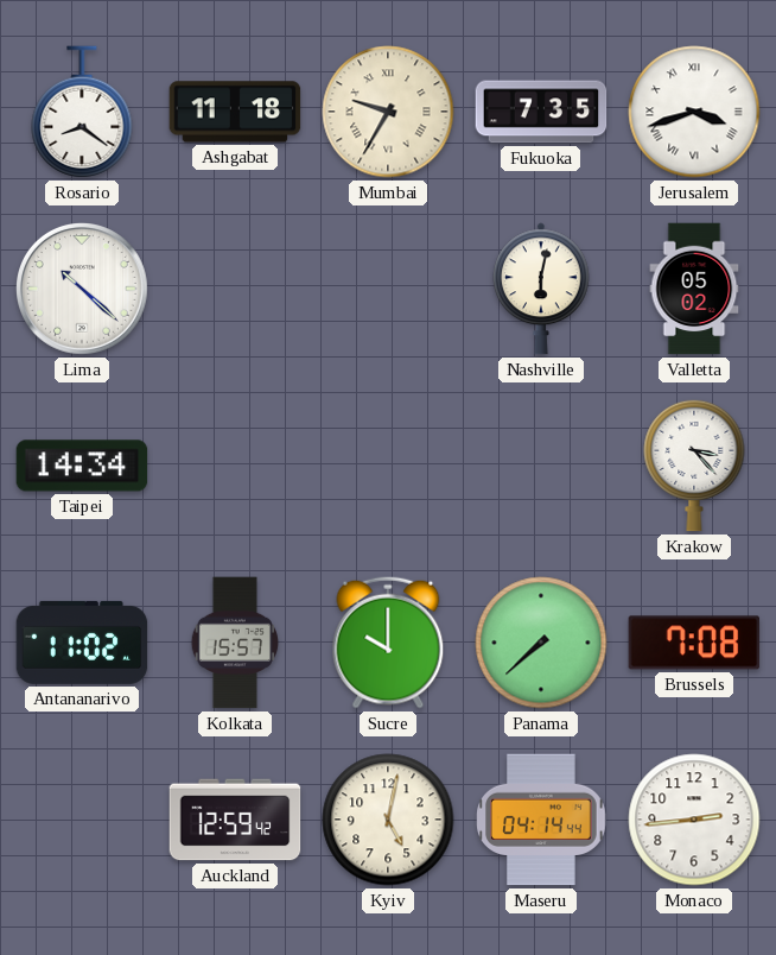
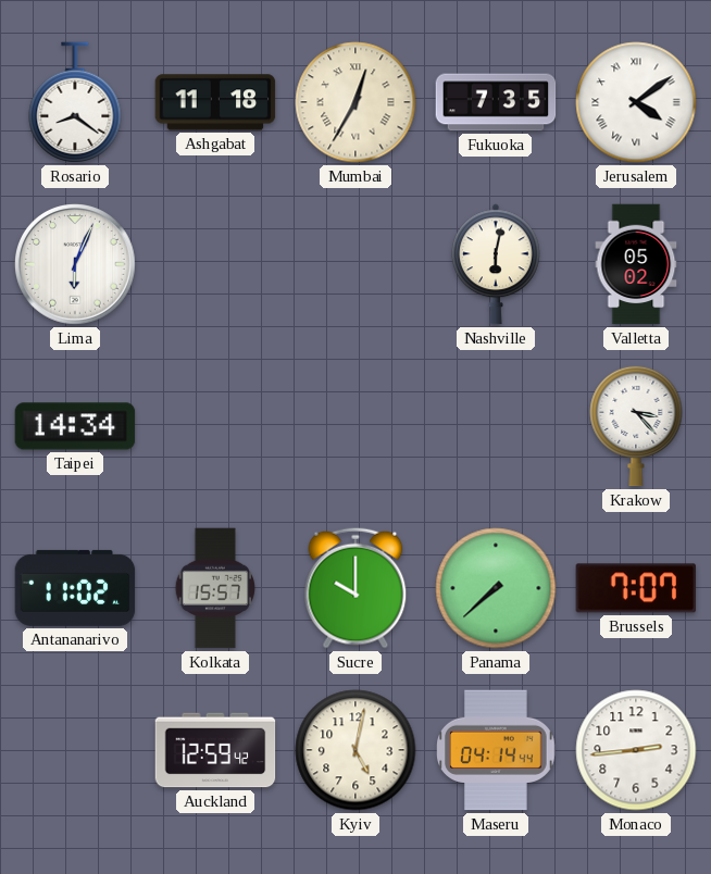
Mumbai: 9:35 -> 12:35 (355, 102)
Jerusalem: 3:42 -> 4:09 (636, 102)
Lima: 10:22 -> 6:04 (76, 265)
Brussels: 7:08 -> 7:07 (636, 588)
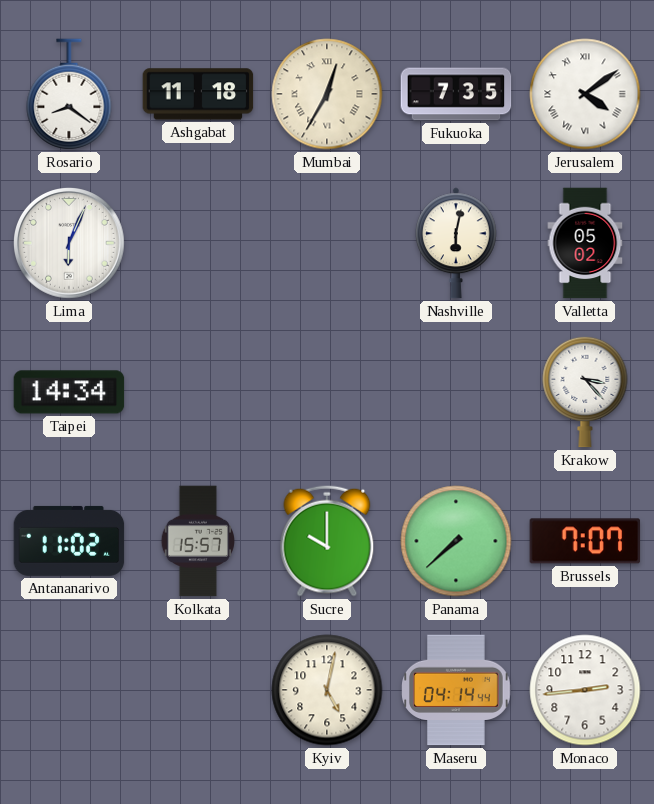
Auckland: 12:59 -> none (215, 750)
